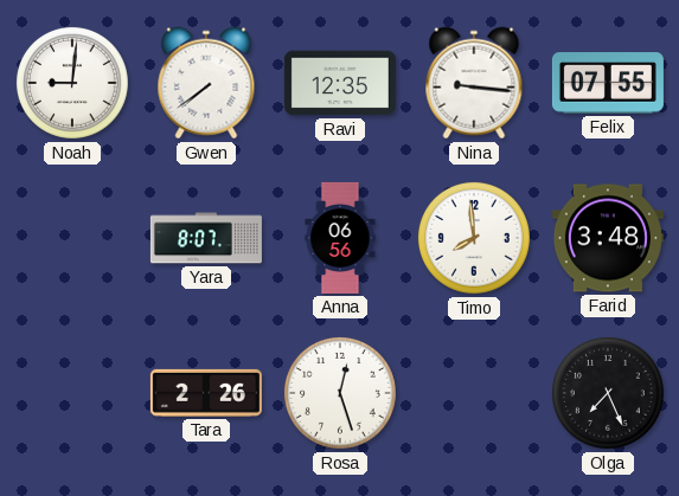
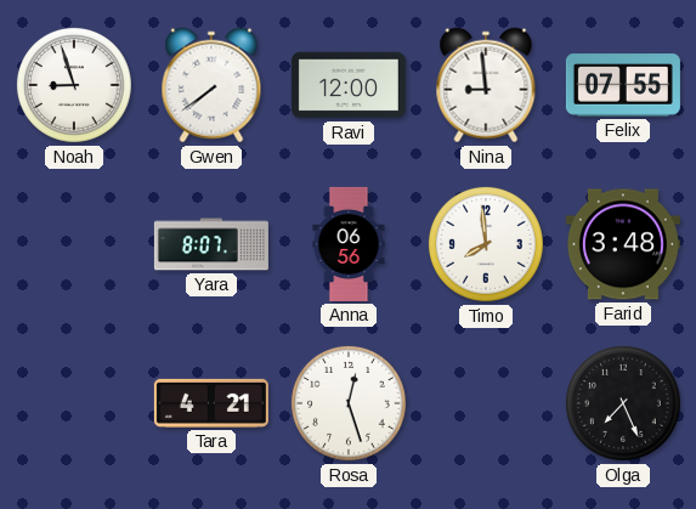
Noah: 9:01 -> 8:57 (74, 85)
Ravi: 12:35 -> 12:00 (349, 85)
Nina: 9:16 -> 8:59 (486, 85)
Tara: 2:26 -> 4:21 (211, 403)
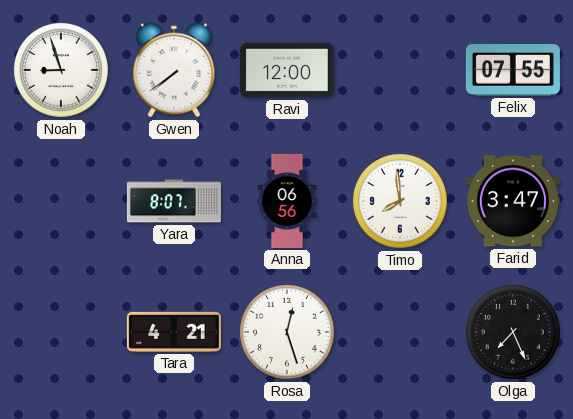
Nina: 8:59 -> none (486, 85)
Farid: 3:48 -> 3:47 (513, 201)
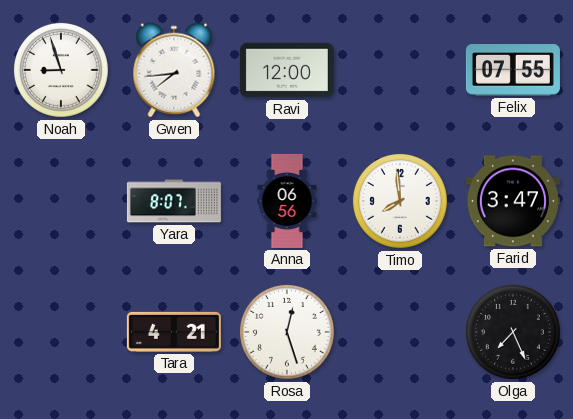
Gwen: 7:39 -> 7:44 (174, 70)
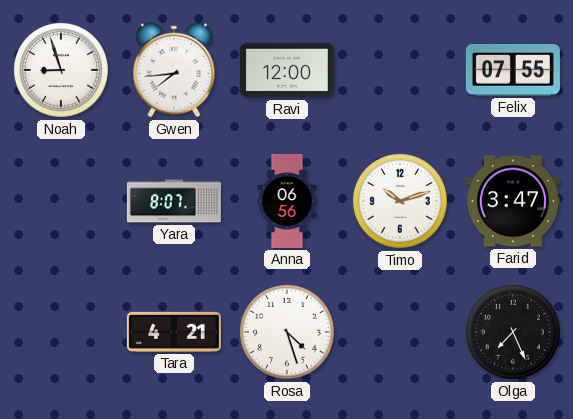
Timo: 7:59 -> 10:12 (400, 201)
Rosa: 12:27 -> 4:27 (287, 332)
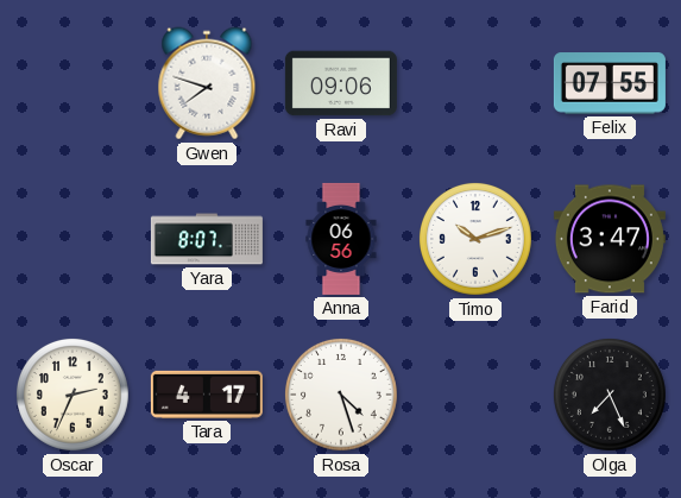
Noah: 8:57 -> none (61, 70)
Gwen: 7:44 -> 7:48 (207, 83)
Ravi: 12:00 -> 09:06 (341, 83)
Oscar: none -> 2:34 (72, 395)
Tara: 4:21 -> 4:17 (207, 395)
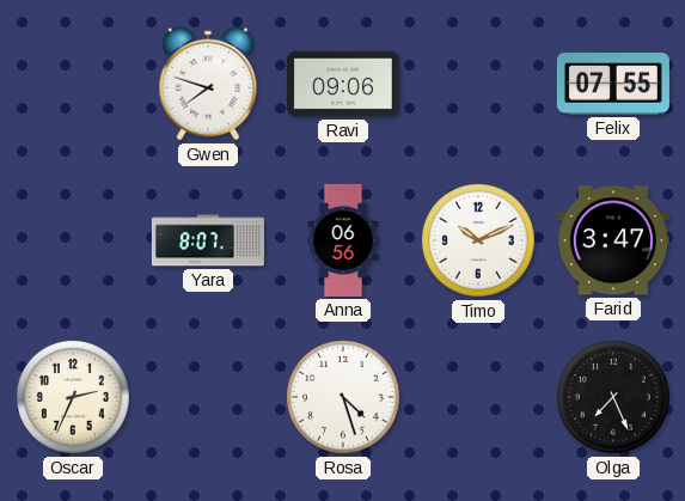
Timo: 10:12 -> 10:11 (478, 240)
Tara: 4:17 -> none (207, 395)
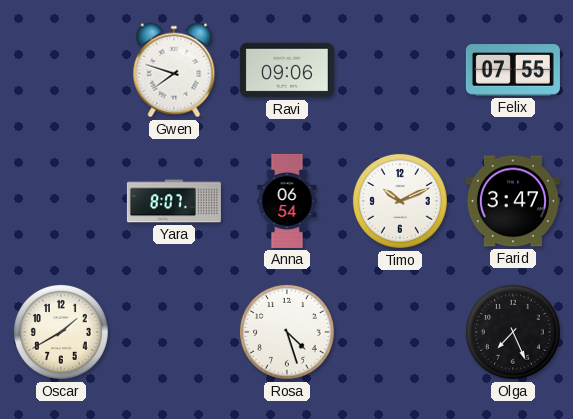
Anna: 06:56 -> 06:54 (287, 201)
Oscar: 2:34 -> 1:40 (61, 332)
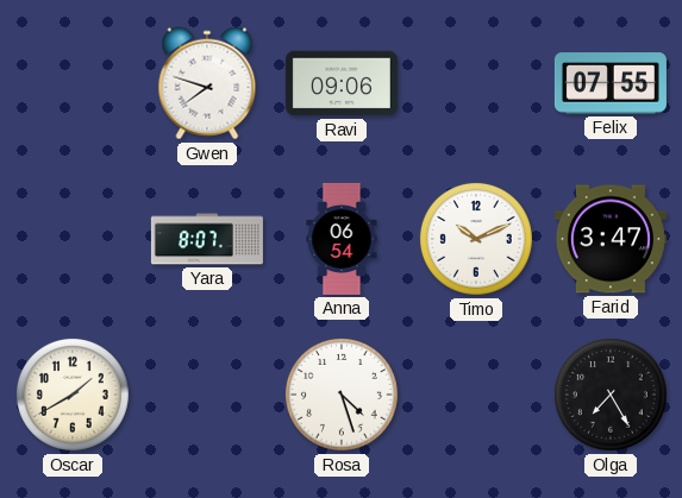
Olga: 7:26 -> 7:25 (611, 395)
